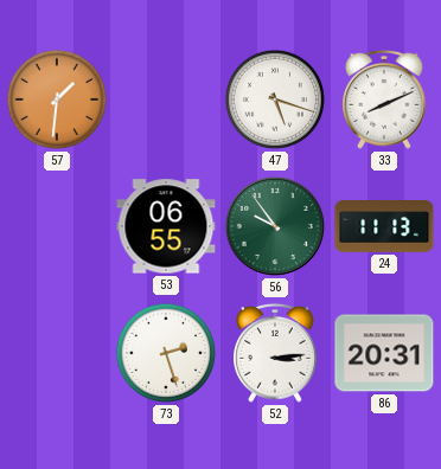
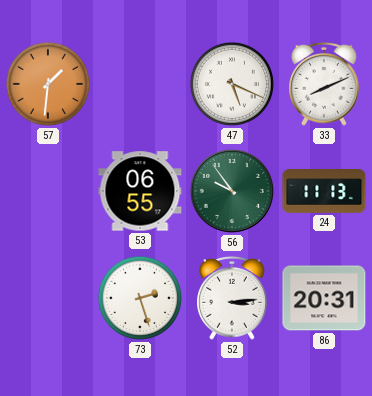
47: 5:18 -> 5:19 (232, 84)
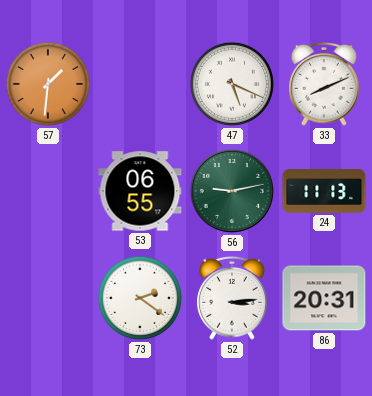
56: 9:54 -> 9:13 (232, 191)
73: 2:27 -> 2:21 (140, 298)
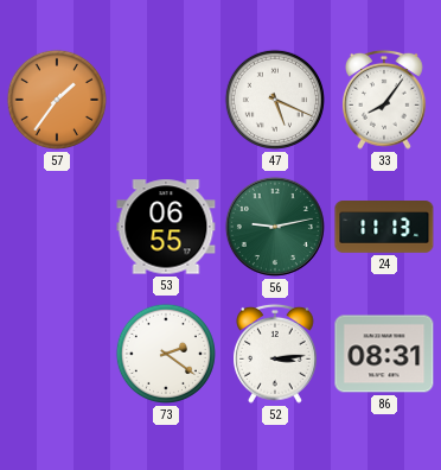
57: 1:31 -> 1:36 (57, 100)
33: 8:11 -> 8:06 (385, 100)
86: 20:31 -> 08:31 (384, 354)
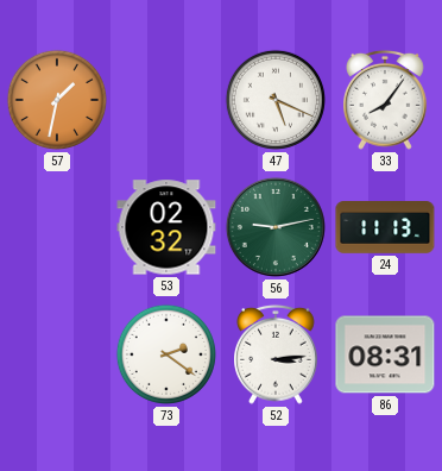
57: 1:36 -> 1:32 (57, 100)
53: 06:55 -> 02:32 (166, 227)
